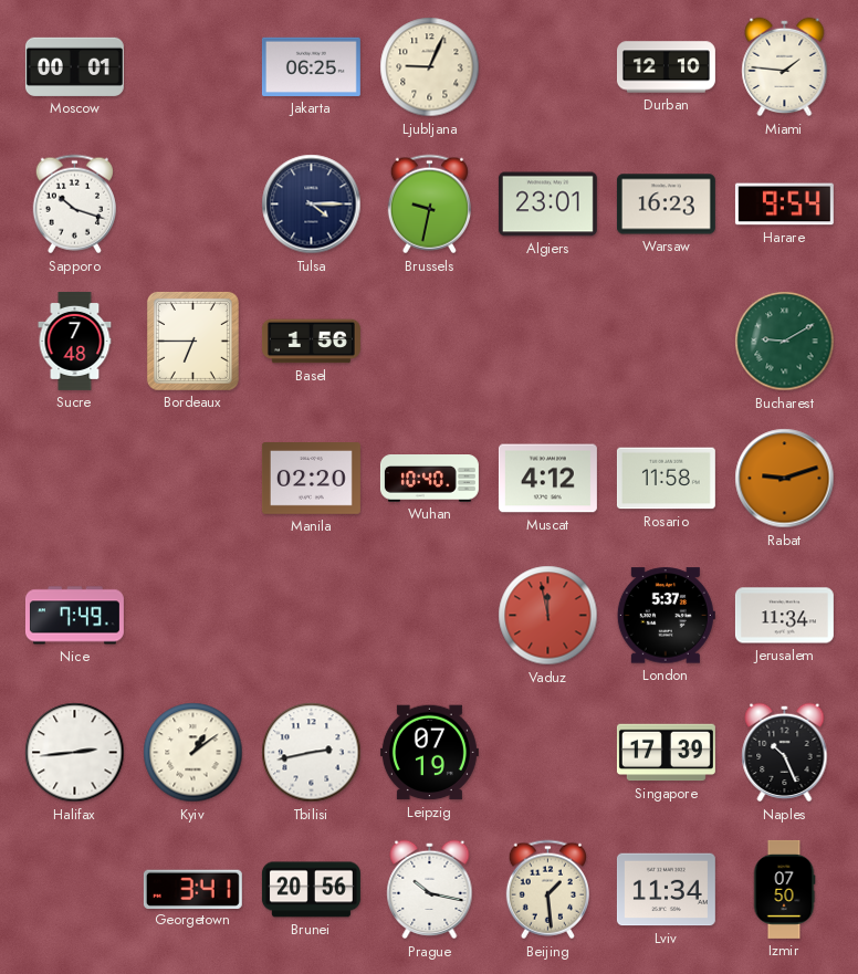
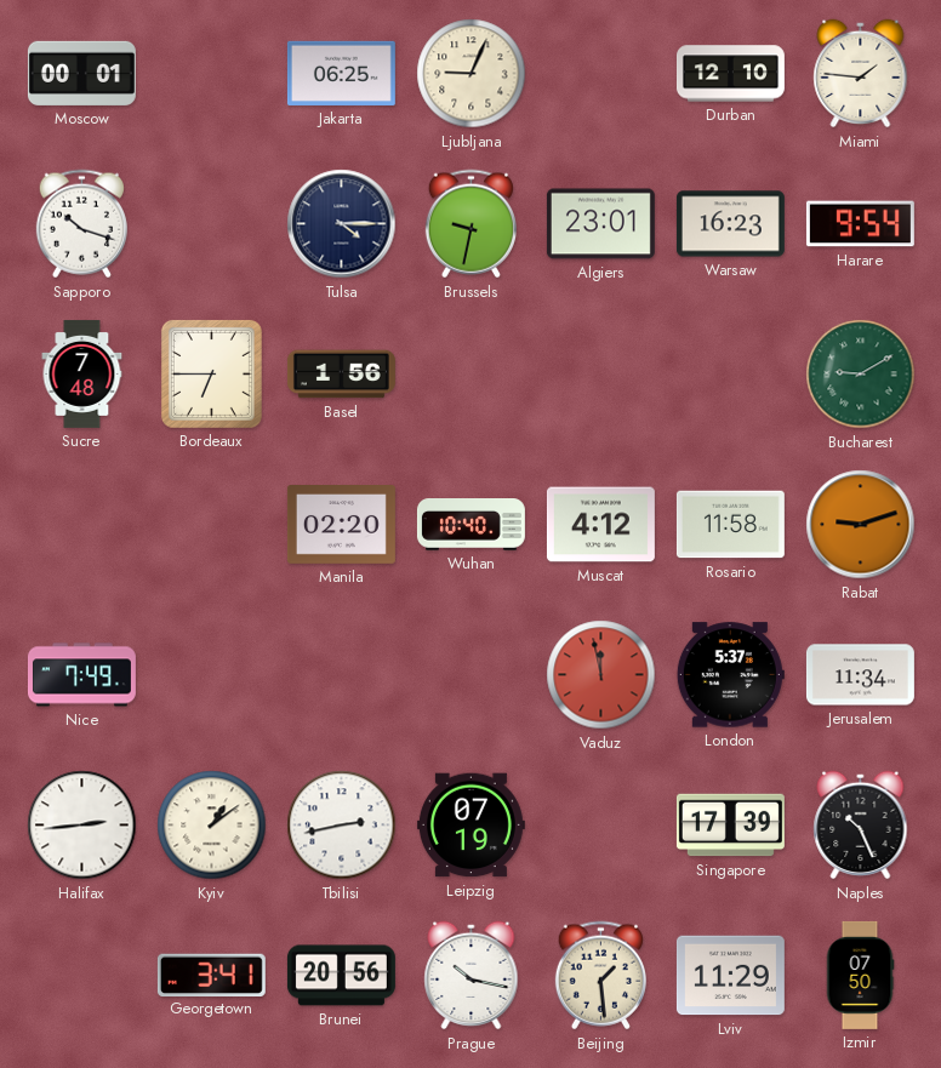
Lviv: 11:34 -> 11:29 (730, 976)
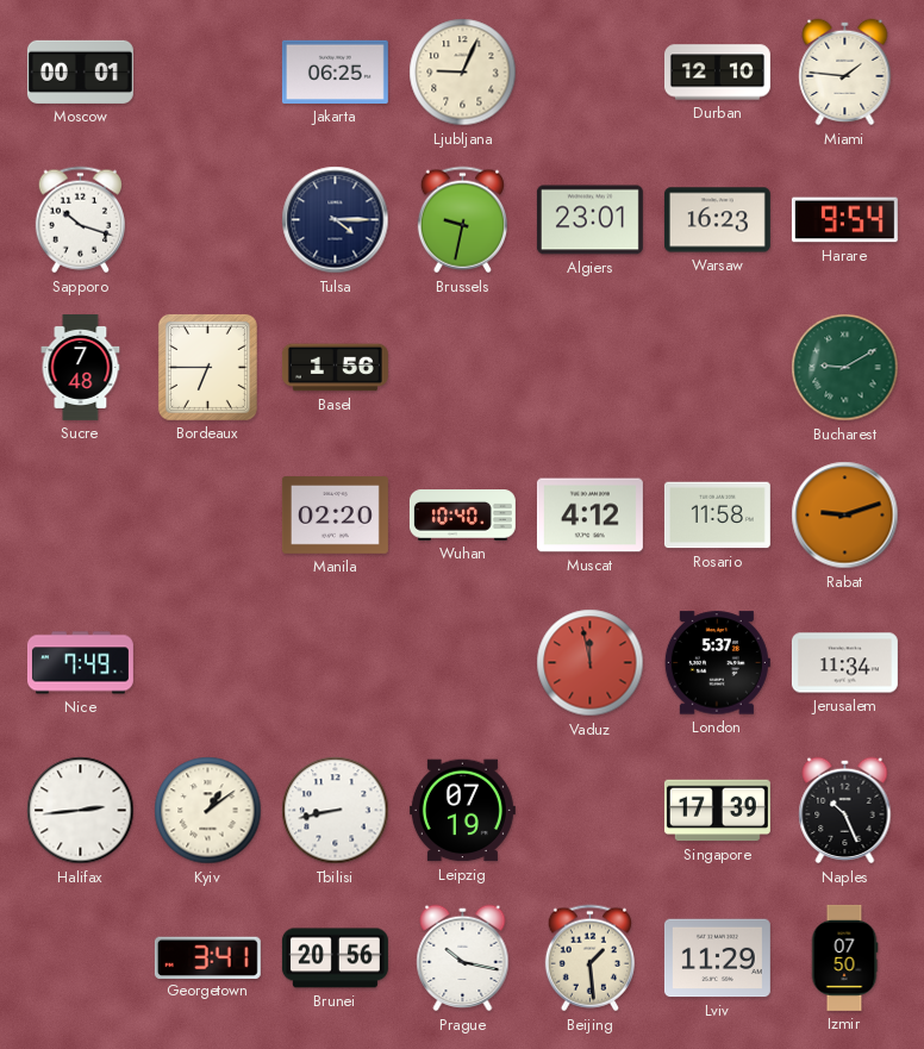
Tbilisi: 2:43 -> 8:43 (336, 811)
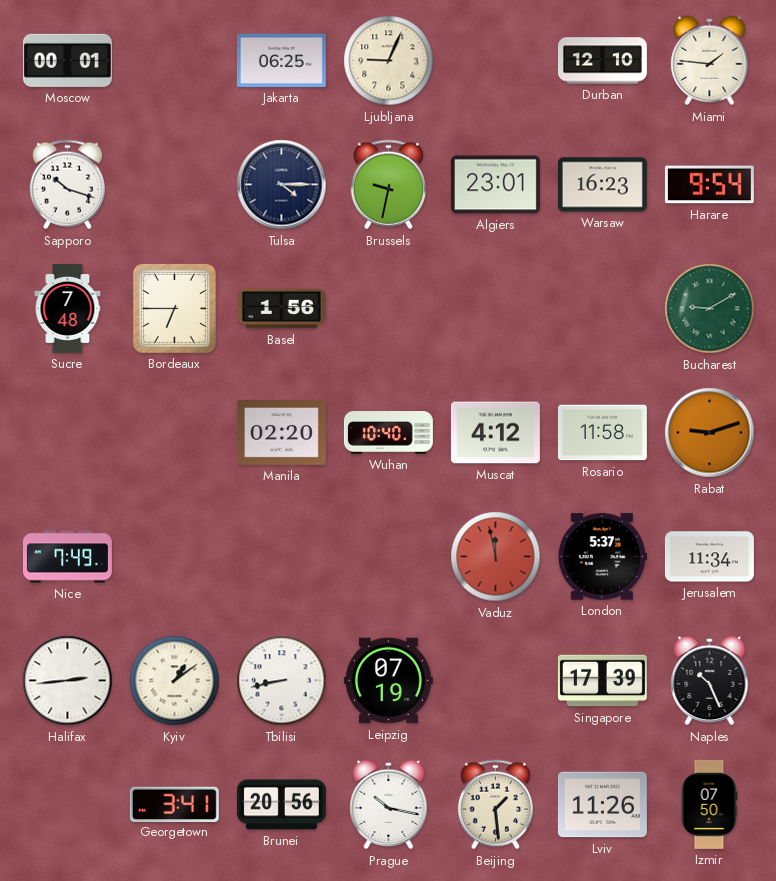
Lviv: 11:29 -> 11:26 (602, 805)
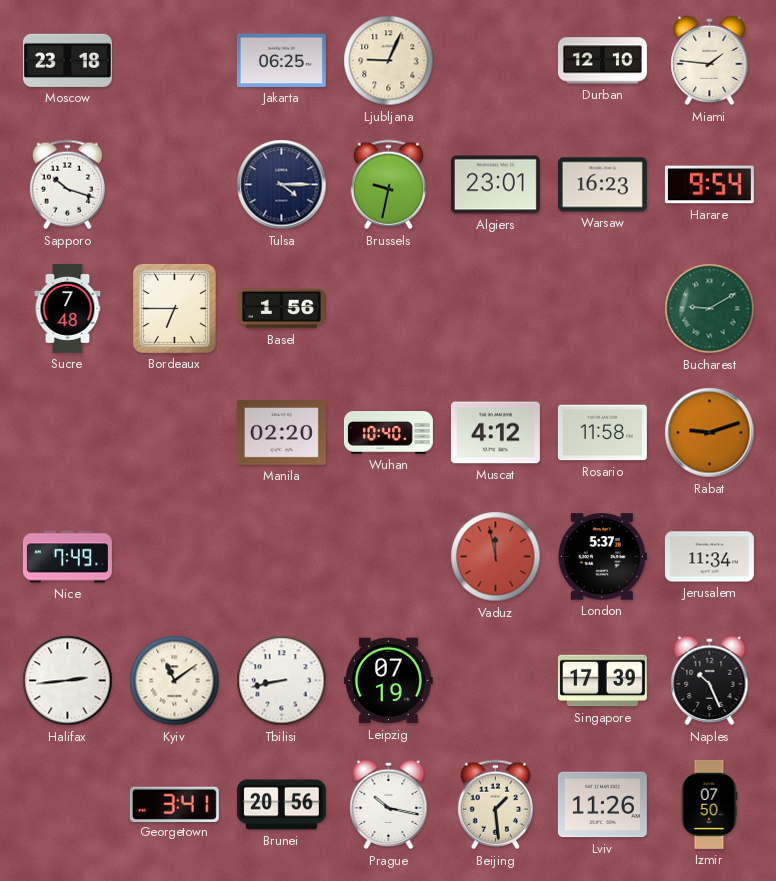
Moscow: 00:01 -> 23:18 (67, 60)
Kyiv: 1:09 -> 11:09 (175, 681)
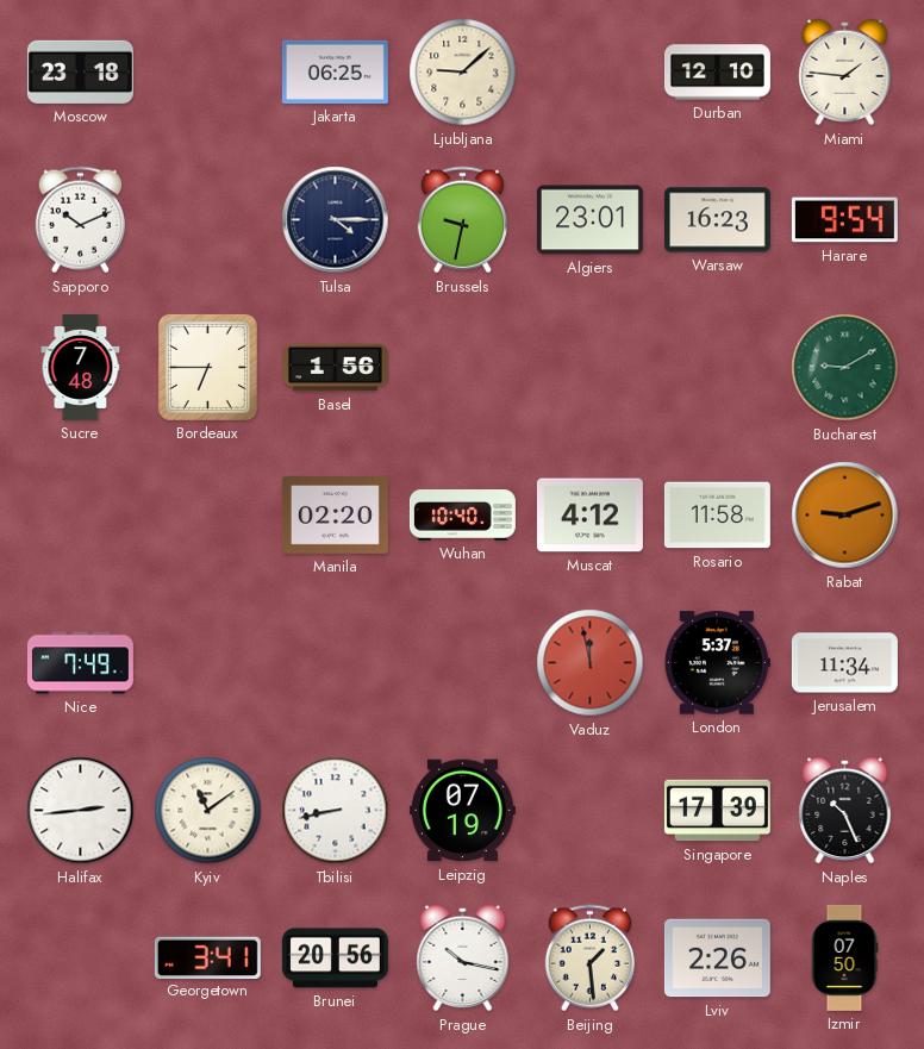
Ljubljana: 9:04 -> 9:08 (463, 73)
Sapporo: 10:18 -> 10:11 (80, 220)
Lviv: 11:26 -> 2:26 (717, 959)
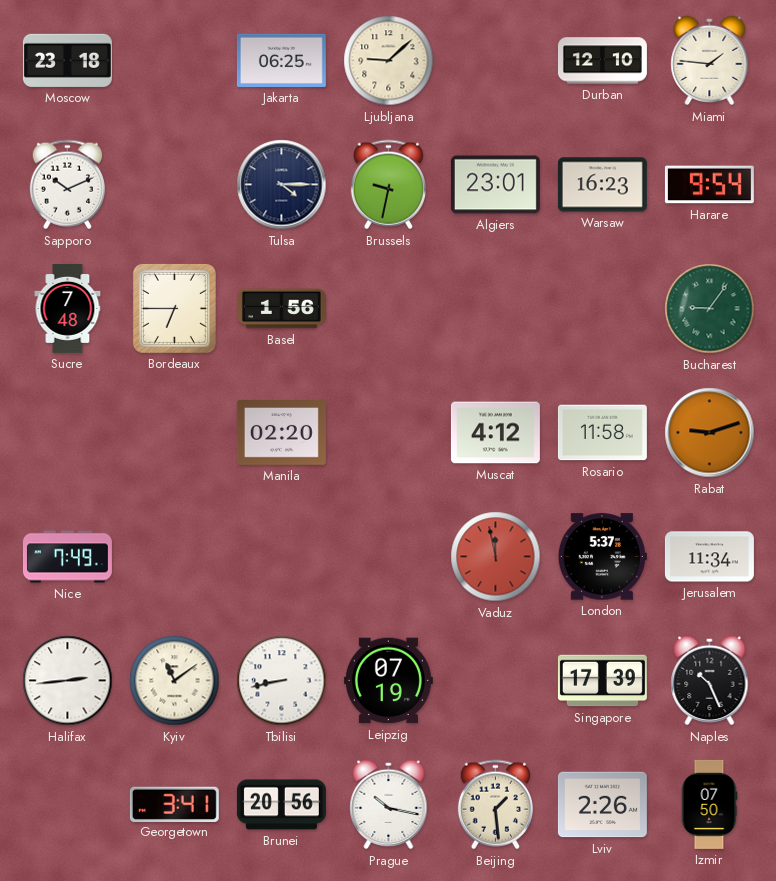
Bucharest: 9:10 -> 9:06 (710, 309)
Wuhan: 10:40 -> none (462, 516)
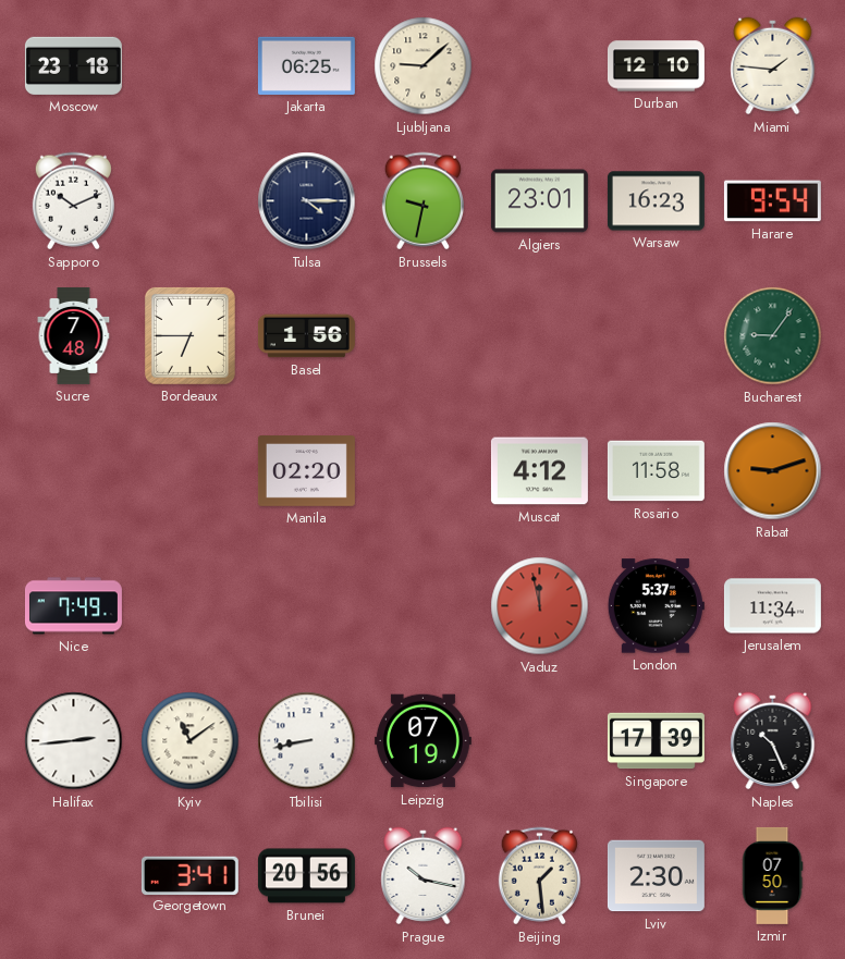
Lviv: 2:26 -> 2:30 (656, 876)
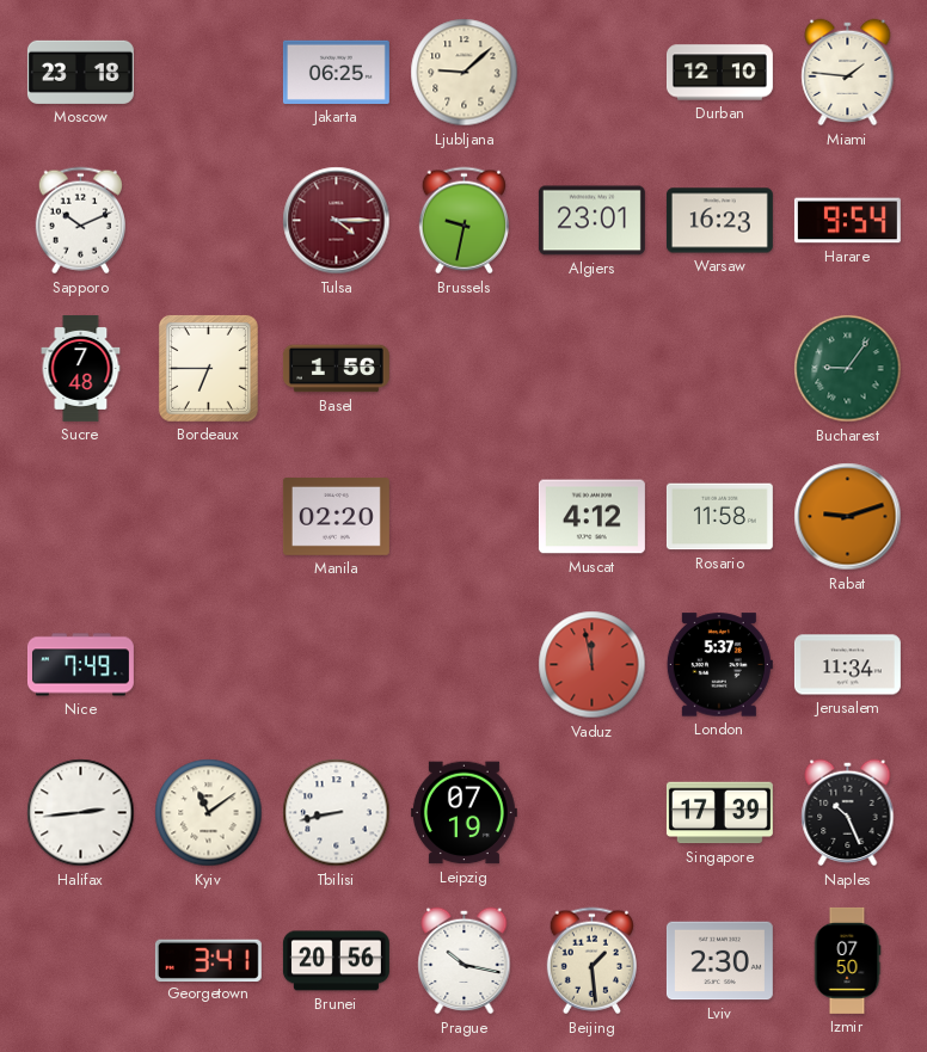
Tulsa dial: navy -> burgundy (337, 221)
